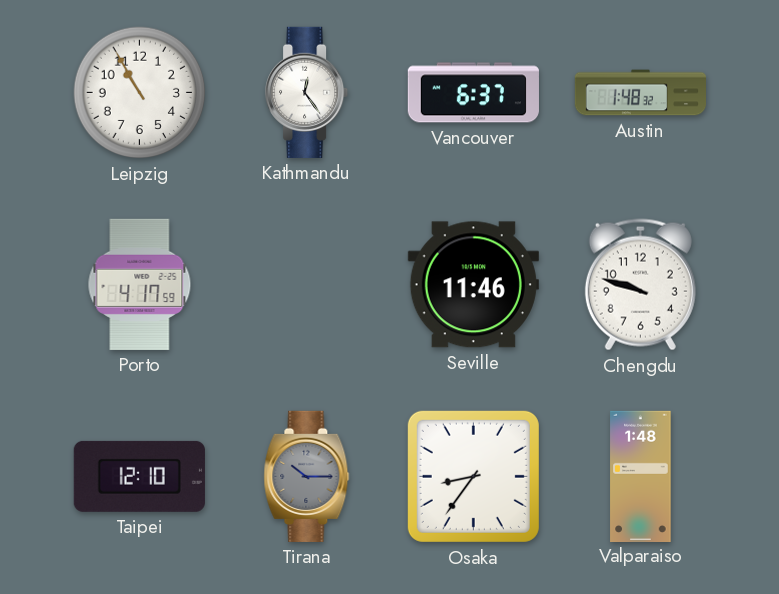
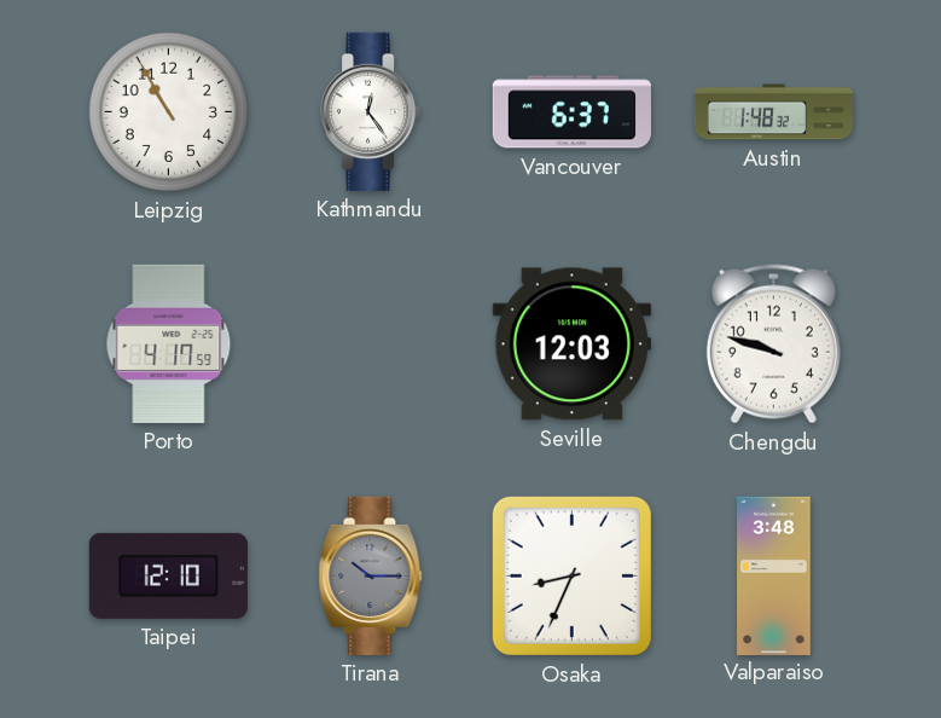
Seville: 11:46 -> 12:03 (571, 344)
Osaka: 8:36 -> 8:34 (571, 575)
Valparaiso: 1:48 -> 3:48 (774, 575)
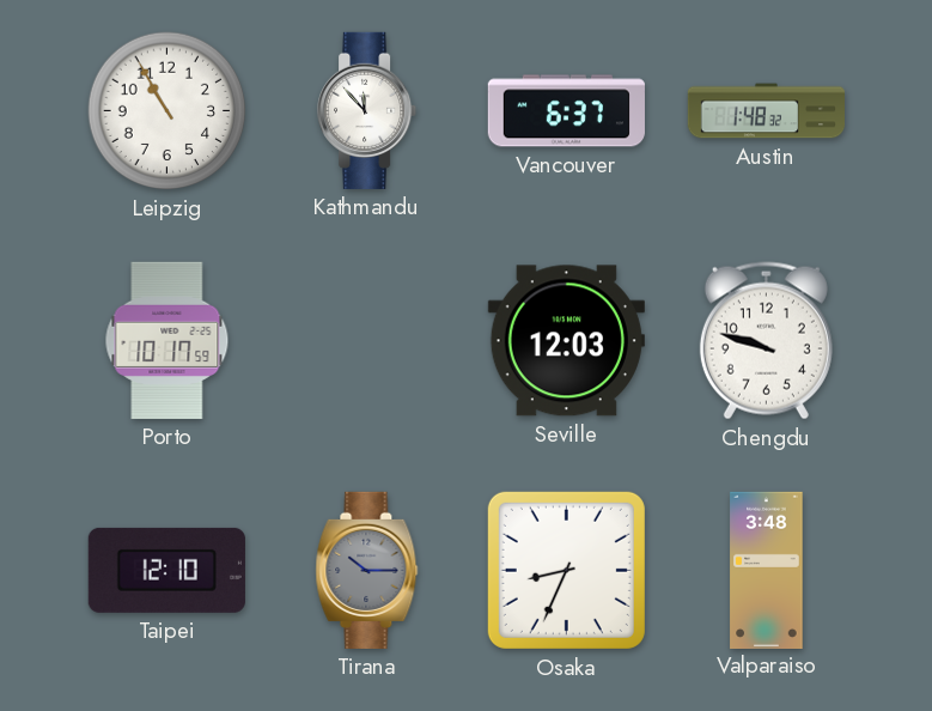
Kathmandu: 12:24 -> 11:53 (367, 110)
Porto: 4:17 -> 10:17 (167, 340)
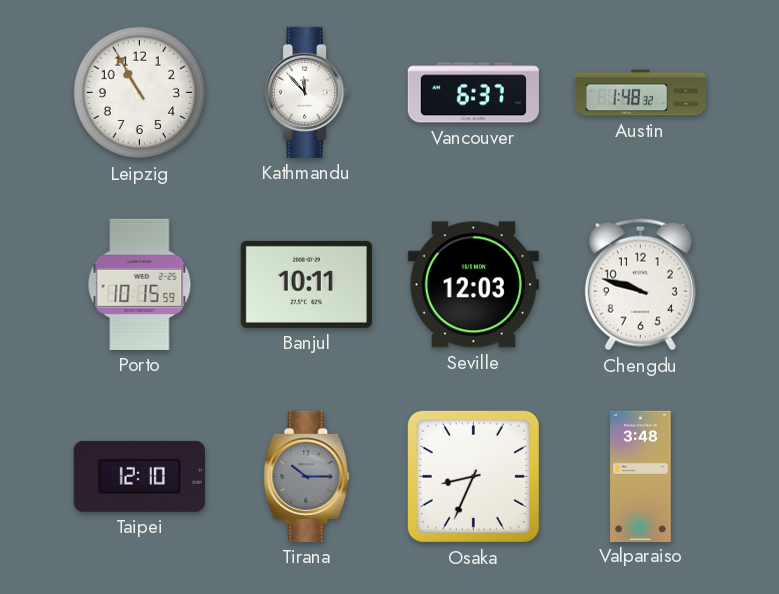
Porto: 10:17 -> 10:15 (140, 284)
Banjul: none -> 10:11 (306, 284)
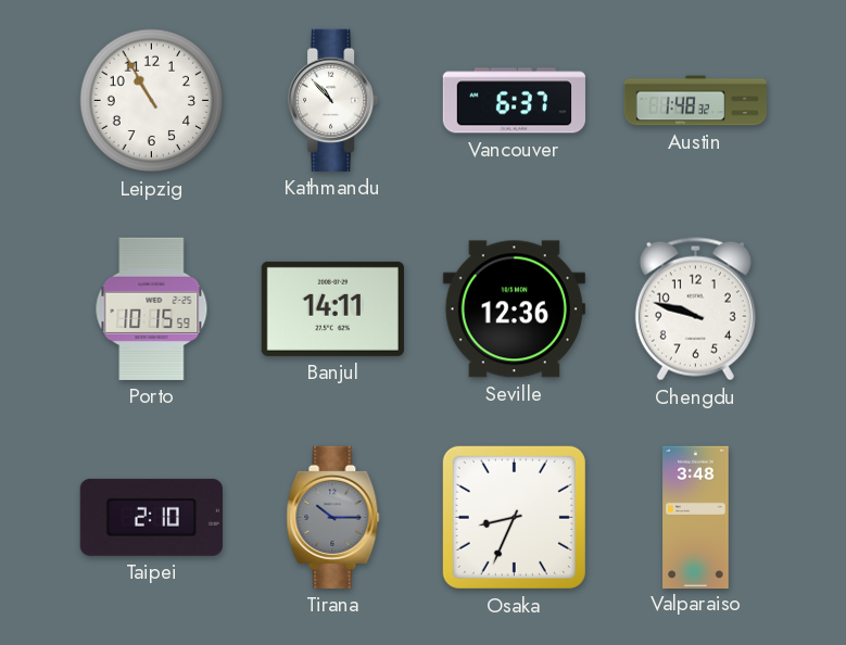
Kathmandu: 11:53 -> 10:53 (333, 100)
Banjul: 10:11 -> 14:11 (332, 308)
Seville: 12:03 -> 12:36 (514, 309)
Taipei: 12:10 -> 2:10 (151, 517)
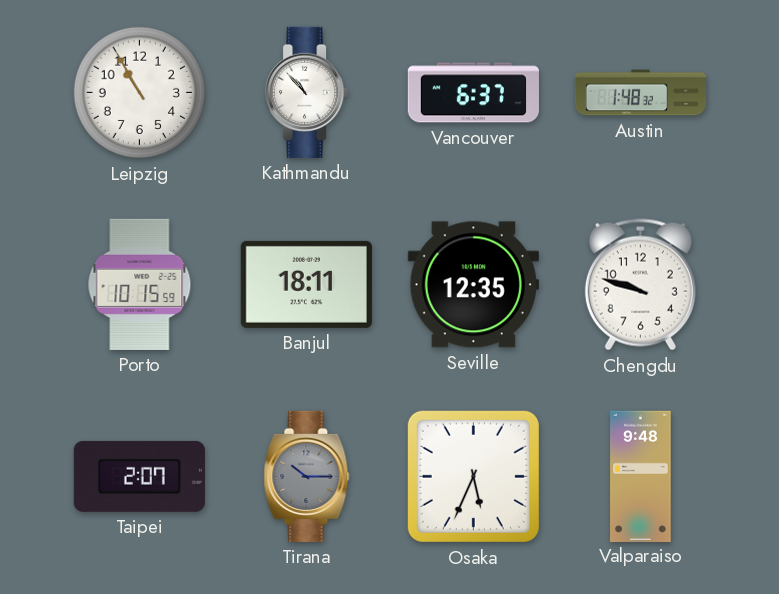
Banjul: 14:11 -> 18:11 (306, 284)
Seville: 12:36 -> 12:35 (473, 285)
Taipei: 2:10 -> 2:07 (139, 476)
Osaka: 8:34 -> 5:34 (473, 476)
Valparaiso: 3:48 -> 9:48 (641, 476)
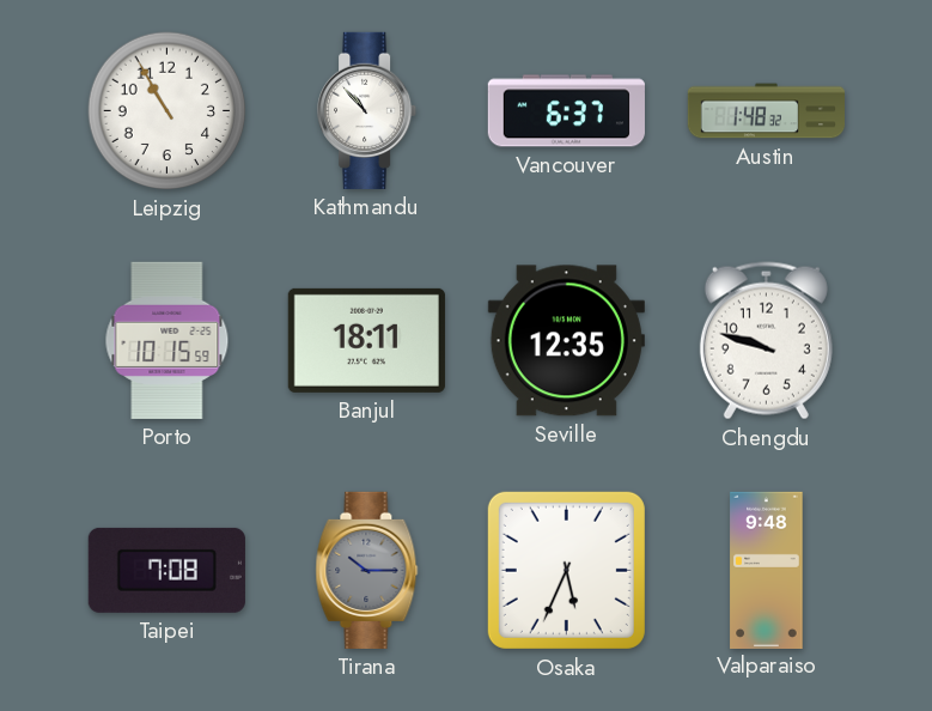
Taipei: 2:07 -> 7:08 (166, 570)
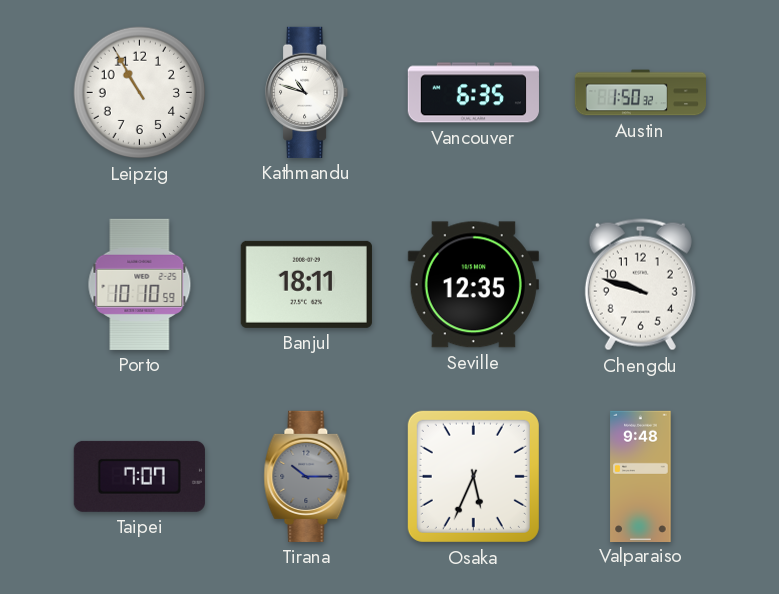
Kathmandu: 10:53 -> 10:48 (307, 92)
Vancouver: 6:37 -> 6:35 (473, 93)
Austin: 1:48 -> 1:50 (641, 93)
Porto: 10:15 -> 10:10 (140, 284)
Taipei: 7:08 -> 7:07 (139, 476)
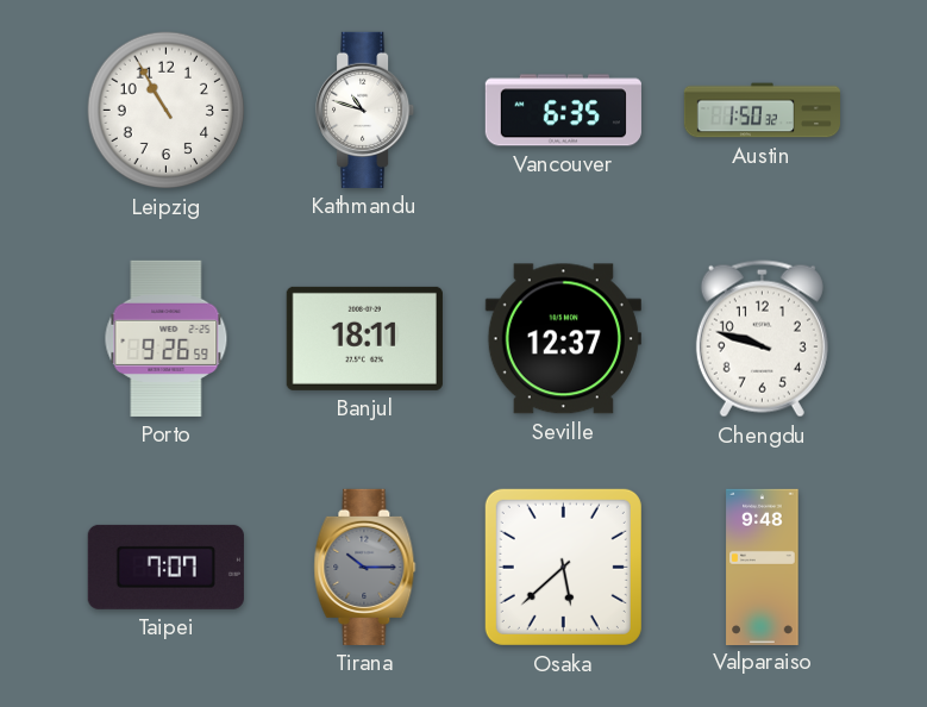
Porto: 10:10 -> 9:26 (167, 338)
Seville: 12:35 -> 12:37 (563, 339)
Osaka: 5:34 -> 5:38 (563, 567)
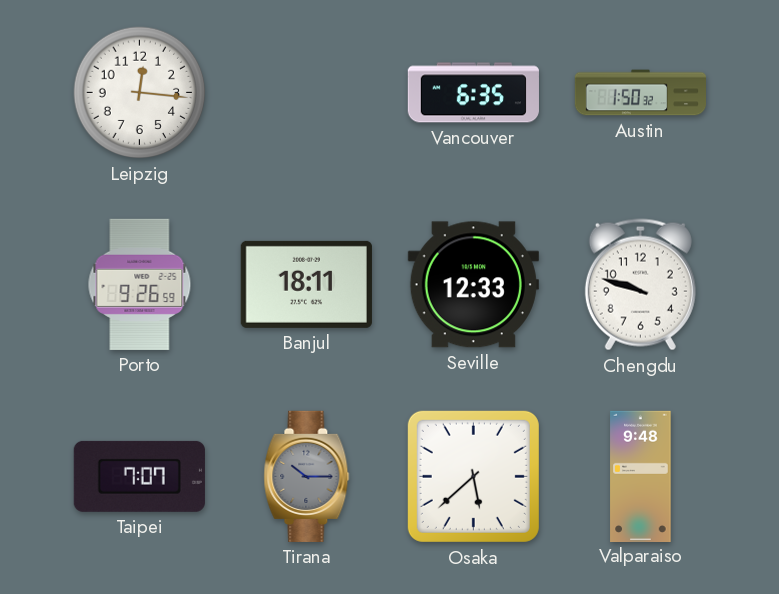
Leipzig: 10:55 -> 12:16 (140, 93)
Kathmandu: 10:48 -> none (365, 110)
Seville: 12:37 -> 12:33 (473, 285)
